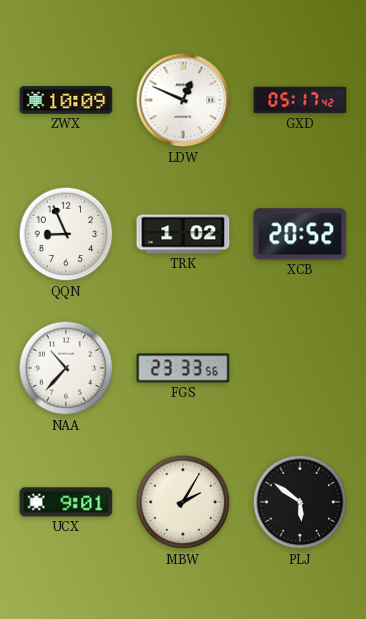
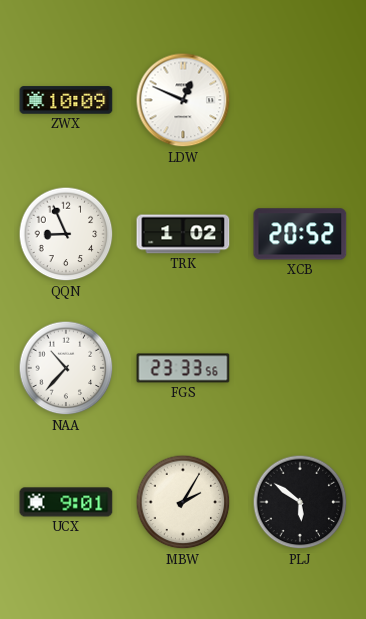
GXD: 05:17 -> none (300, 100)
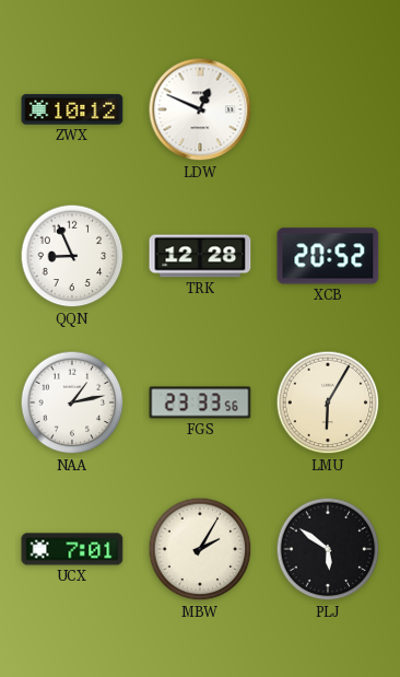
ZWX: 10:09 -> 10:12 (72, 109)
TRK: 1:02 -> 12:28 (200, 256)
NAA: 10:37 -> 1:13 (72, 402)
LMU: none -> 6:05 (328, 402)
UCX: 9:01 -> 7:01 (72, 549)
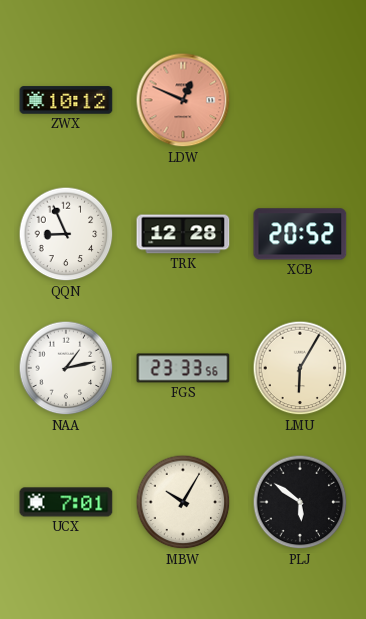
LDW dial: white -> salmon (183, 100)
MBW: 2:05 -> 10:05 (183, 502)
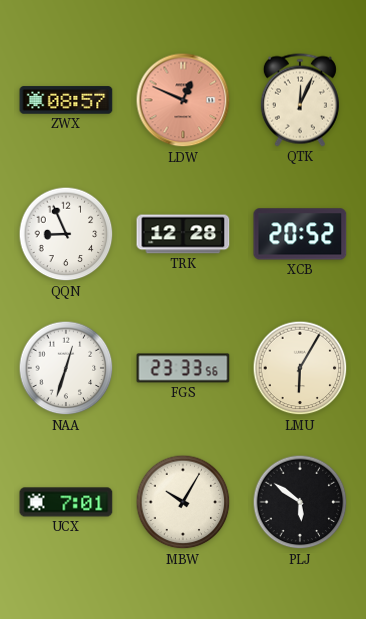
ZWX: 10:12 -> 08:57 (66, 100)
QTK: none -> 12:04 (300, 100)
NAA: 1:13 -> 12:33 (66, 368)
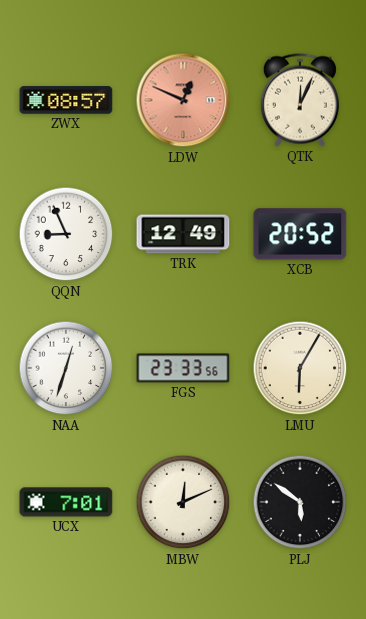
TRK: 12:28 -> 12:49 (183, 234)
MBW: 10:05 -> 12:11 (183, 502)
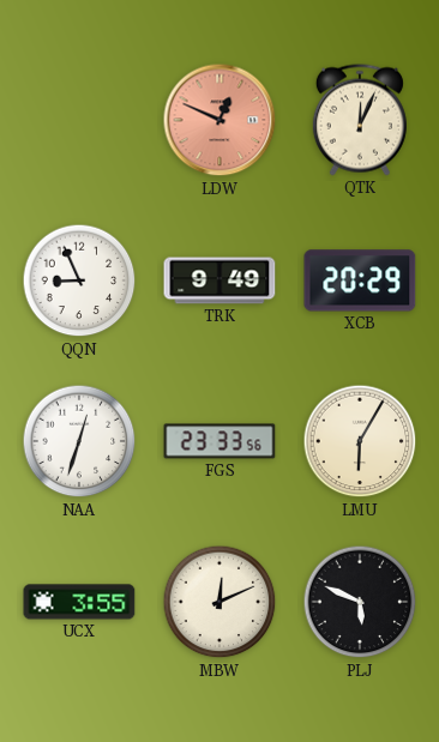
ZWX: 08:57 -> none (66, 100)
TRK: 12:49 -> 9:49 (220, 280)
XCB: 20:52 -> 20:29 (360, 280)
UCX: 7:01 -> 3:55 (79, 602)
PLJ: 5:51 -> 5:49 (360, 602)
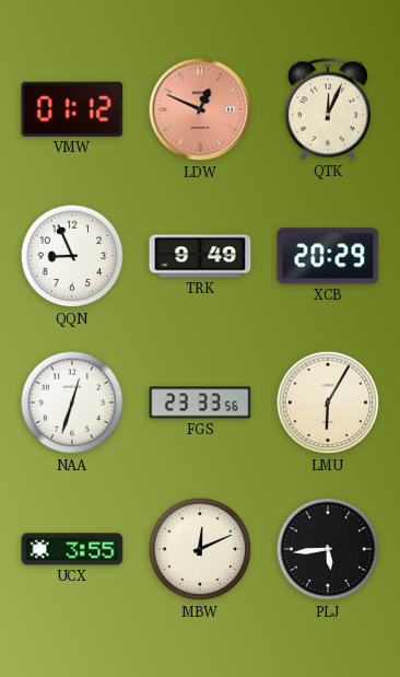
VMW: none -> 01:12 (72, 109)
PLJ: 5:49 -> 5:44 (328, 549)
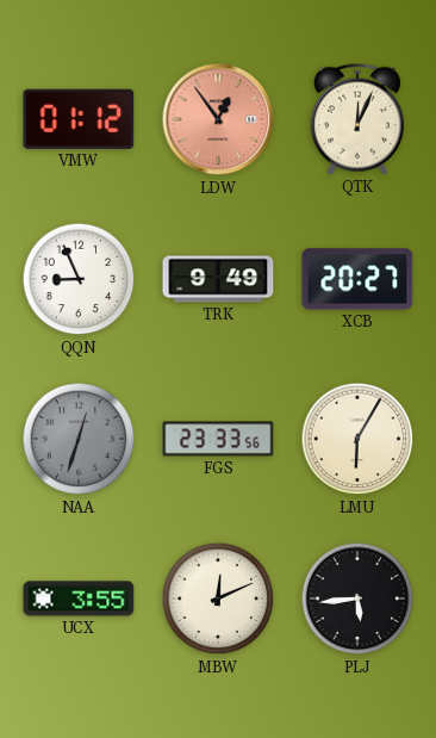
LDW: 12:49 -> 12:54 (218, 119)
XCB: 20:29 -> 20:27 (357, 279)
NAA dial: white -> grey (79, 439)
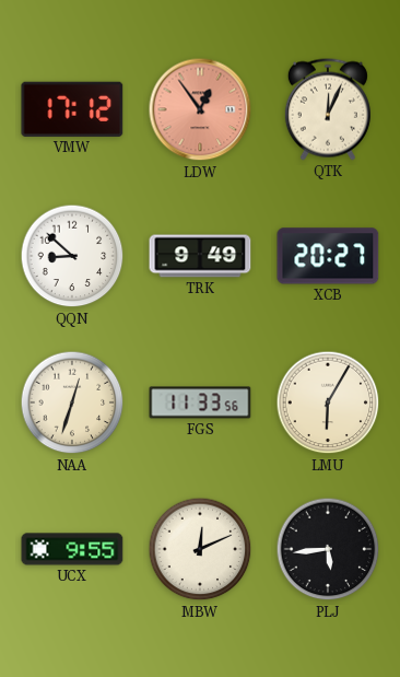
VMW: 01:12 -> 17:12 (72, 109)
QQN: 8:56 -> 8:52 (72, 256)
NAA dial: grey -> cream (72, 402)
FGS: 23:33 -> 11:33 (200, 402)
UCX: 3:55 -> 9:55 (72, 549)
